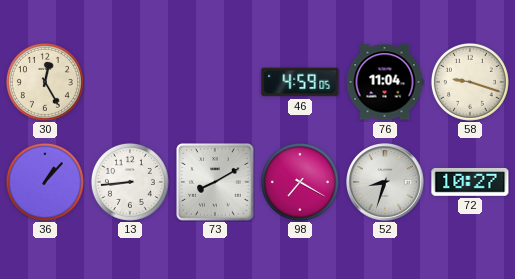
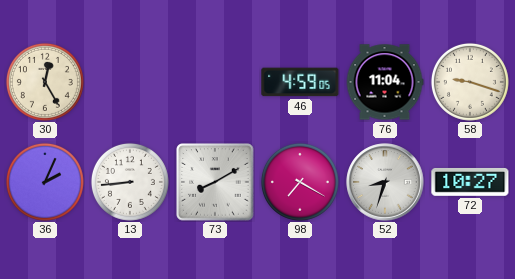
36: 1:07 -> 2:04 (45, 182)
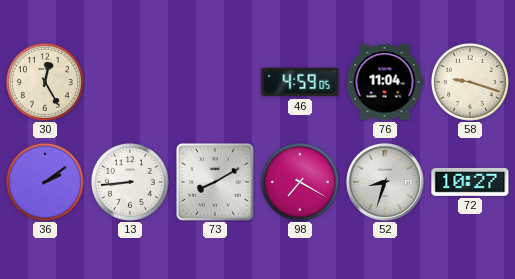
36: 2:04 -> 2:09 (45, 182)
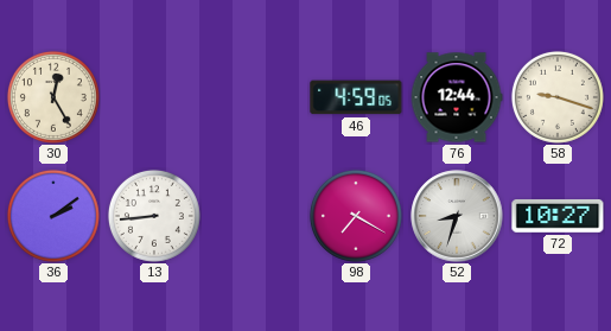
76: 11:04 -> 12:44 (457, 97)
73: 8:10 -> none (215, 182)
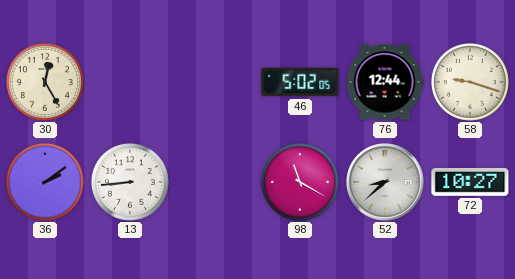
46: 4:59 -> 5:02 (300, 82)
98: 7:20 -> 11:20 (300, 182)
52: 8:33 -> 8:38 (385, 182)
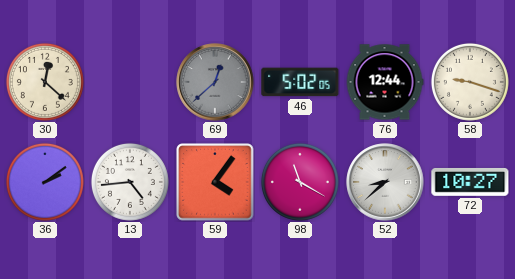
30: 12:25 -> 12:22 (45, 82)
69: none -> 12:38 (215, 82)
13: 8:44 -> 4:44 (130, 182)
59: none -> 4:06 (215, 182)
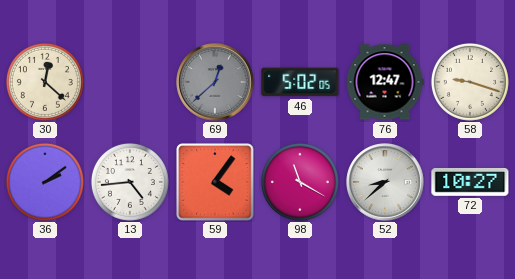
76: 12:44 -> 12:47 (385, 82)
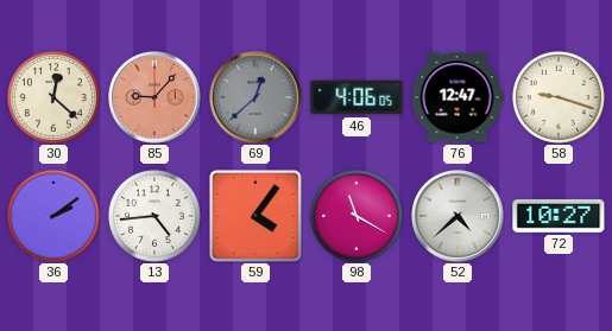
85: none -> 9:07 (154, 97)
46: 5:02 -> 4:06 (357, 97)
52: 8:38 -> 4:38 (458, 216)
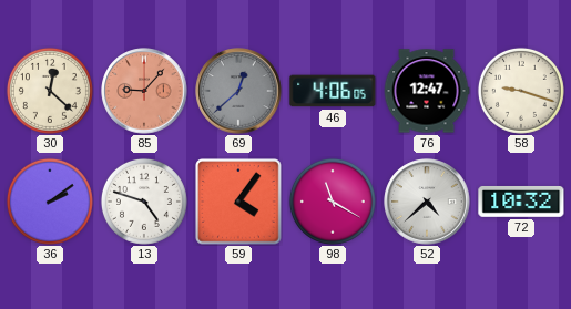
13: 4:44 -> 4:48 (144, 202)
72: 10:27 -> 10:32 (521, 202)
